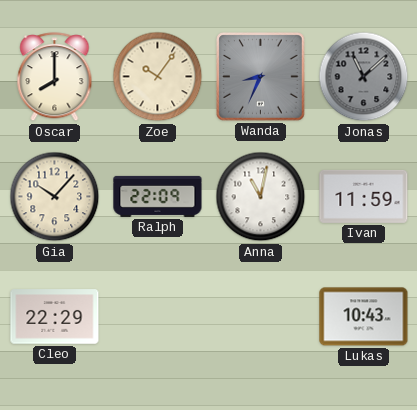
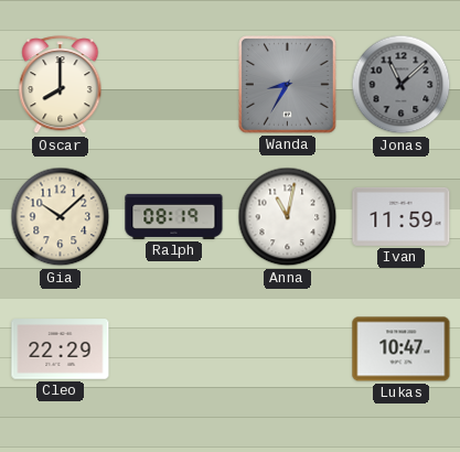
Zoe: 10:06 -> none (158, 77)
Wanda: 8:34 -> 8:35 (288, 85)
Gia: 10:07 -> 10:08 (61, 217)
Ralph: 22:09 -> 08:19 (174, 216)
Lukas: 10:43 -> 10:47 (402, 349)
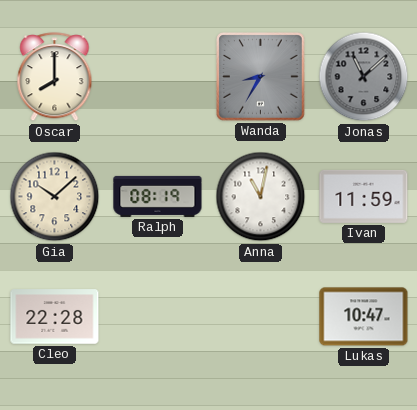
Cleo: 22:29 -> 22:28 (55, 317)
